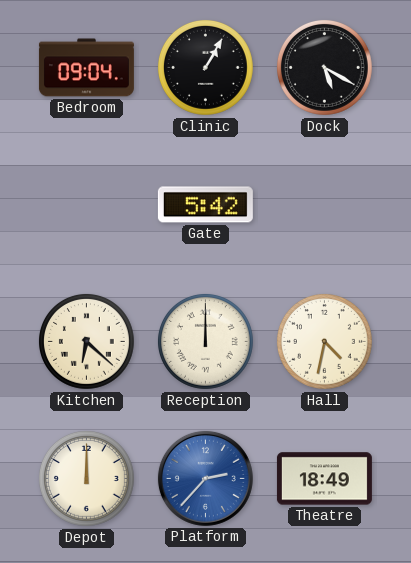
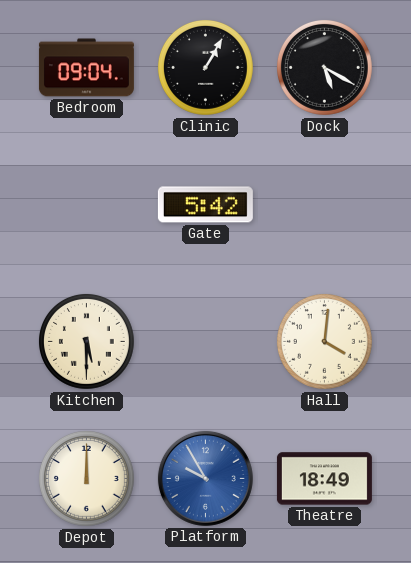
Kitchen: 6:22 -> 5:30 (86, 341)
Reception: 12:00 -> none (205, 341)
Hall: 4:32 -> 4:01 (324, 341)
Platform: 2:37 -> 9:55 (205, 478)
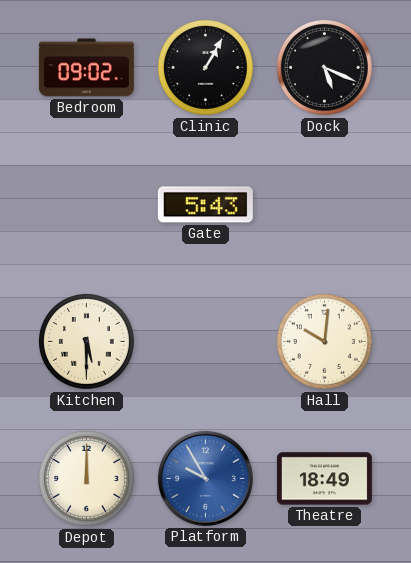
Bedroom: 09:04 -> 09:02 (86, 68)
Dock: 5:20 -> 5:19 (324, 67)
Gate: 5:42 -> 5:43 (205, 205)
Hall: 4:01 -> 10:01 (324, 341)
